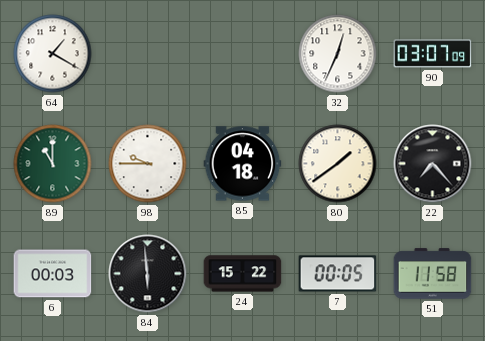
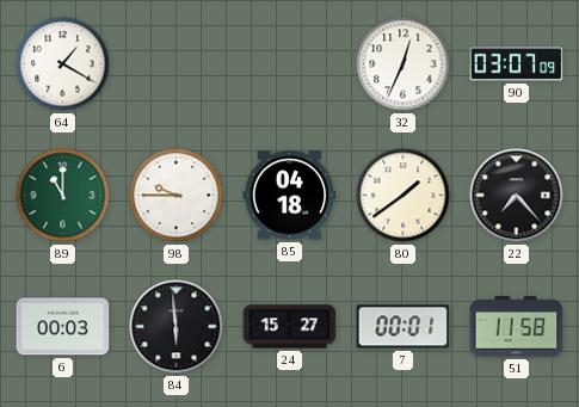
24: 15:22 -> 15:27 (290, 327)
7: 00:05 -> 00:01 (404, 327)
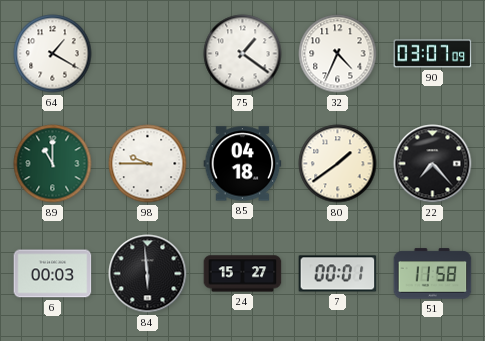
75: none -> 1:21 (243, 54)
32: 12:34 -> 4:34 (338, 54)
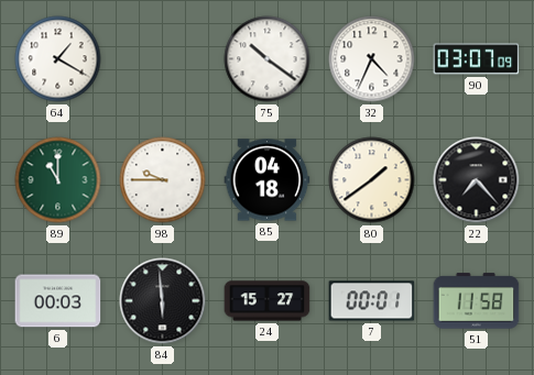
75: 1:21 -> 10:21 (268, 59)
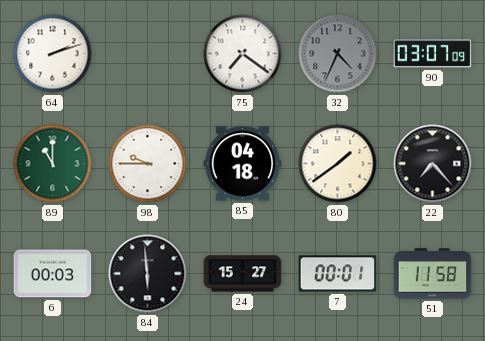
64: 1:20 -> 2:12 (53, 54)
75: 10:21 -> 7:21 (243, 54)
32 dial: white -> grey (338, 54)
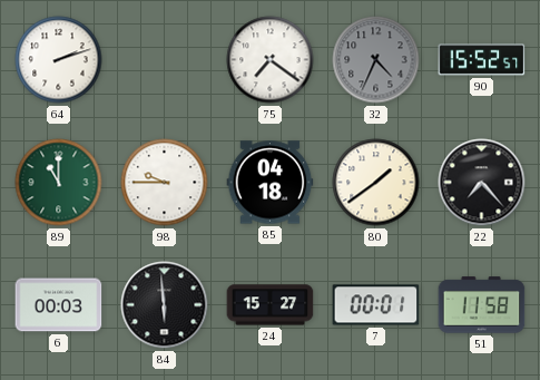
90: 03:07 -> 15:52 (482, 60)
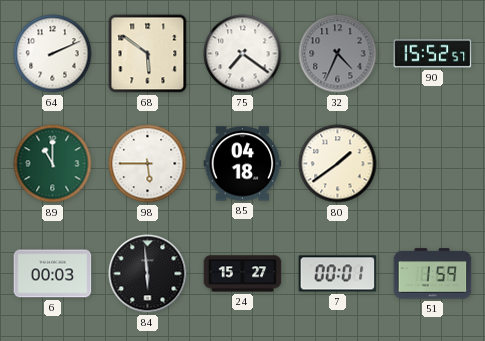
64: 2:12 -> 2:11 (53, 54)
68: none -> 5:51 (148, 54)
98: 9:45 -> 5:45 (148, 164)
22: 7:23 -> none (482, 183)
51: 11:58 -> 1:59 (433, 274)
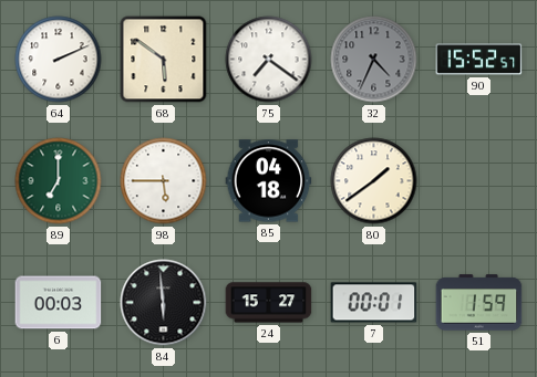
89: 11:00 -> 7:00 (59, 181)
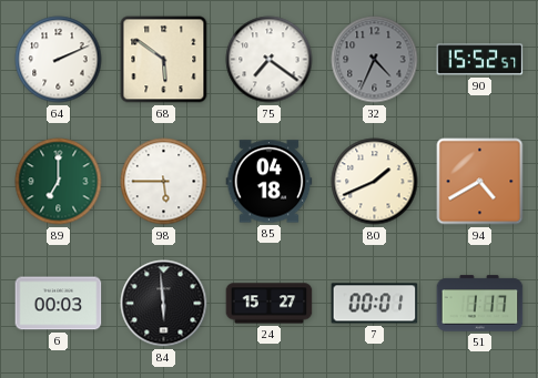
80: 1:39 -> 1:41 (375, 182)
94: none -> 4:40 (480, 182)
51: 1:59 -> 1:17 (480, 304)
